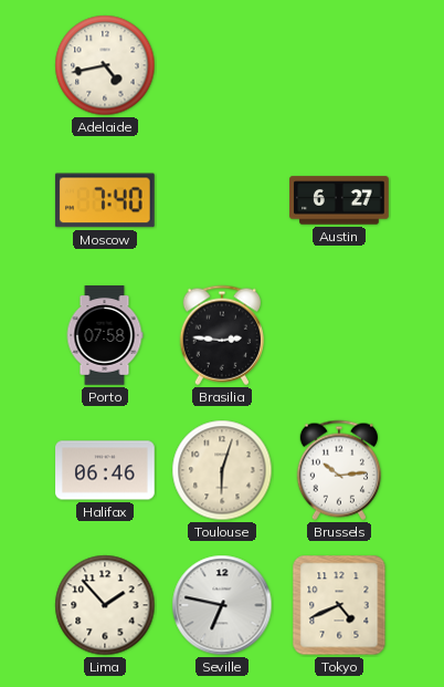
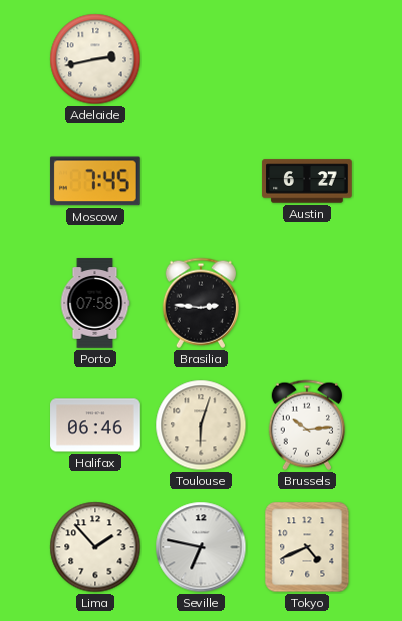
Adelaide: 4:43 -> 2:43 (95, 59)
Moscow: 7:40 -> 7:45 (95, 181)
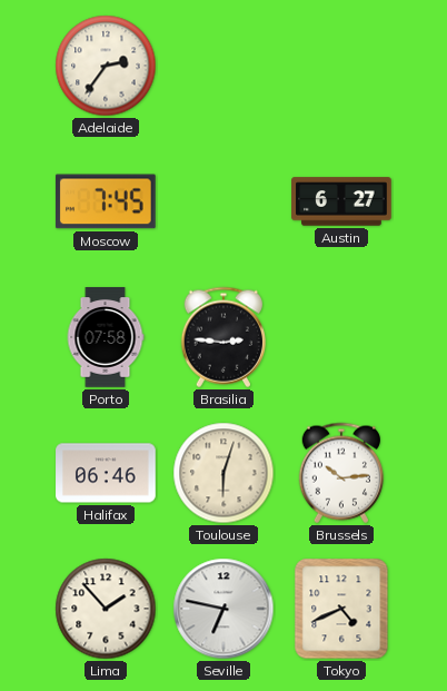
Adelaide: 2:43 -> 2:36 (106, 66)
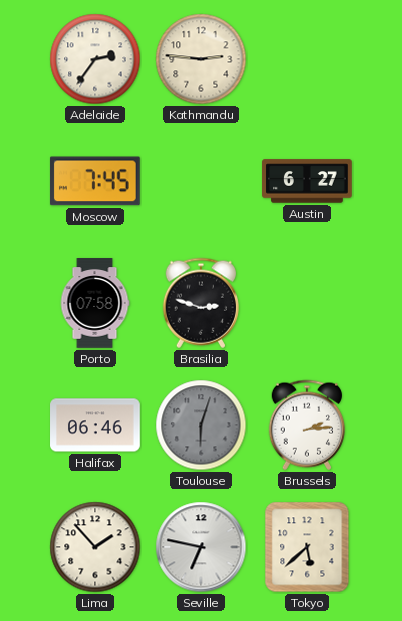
Kathmandu: none -> 2:46 (201, 59)
Brasilia: 2:46 -> 2:48 (200, 303)
Toulouse dial: cream -> grey (201, 425)
Brussels: 10:14 -> 2:14 (306, 425)
Tokyo: 4:41 -> 5:38 (307, 547)
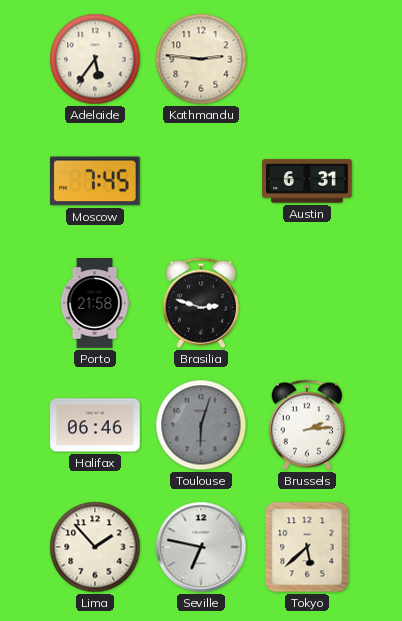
Adelaide: 2:36 -> 5:36 (95, 59)
Austin: 6:27 -> 6:31 (307, 181)
Porto: 07:58 -> 21:58 (95, 303)
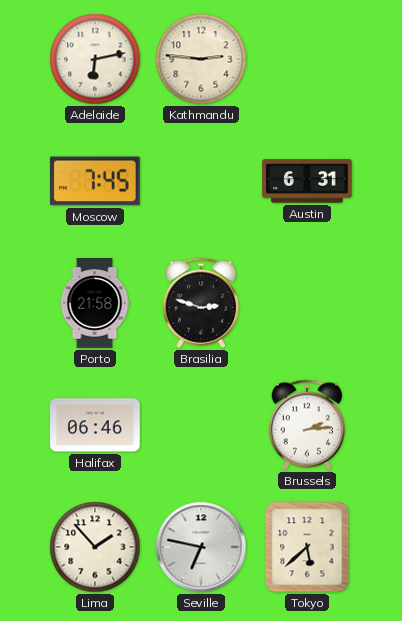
Adelaide: 5:36 -> 6:13 (95, 59)
Toulouse: 6:03 -> none (201, 425)
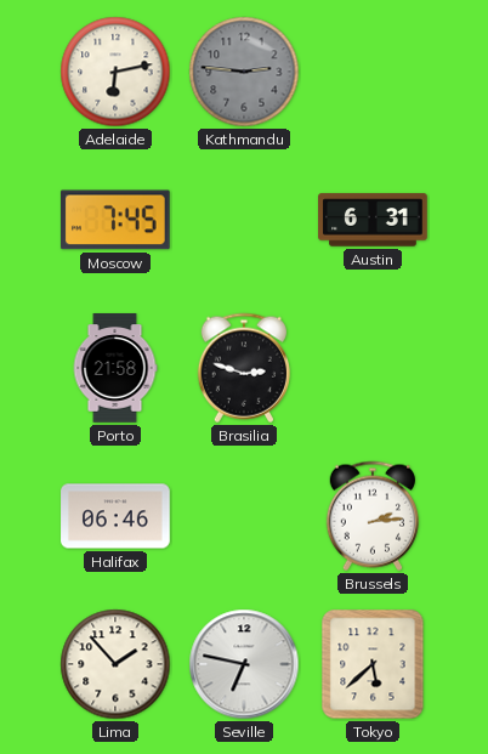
Kathmandu dial: cream -> grey (244, 72)
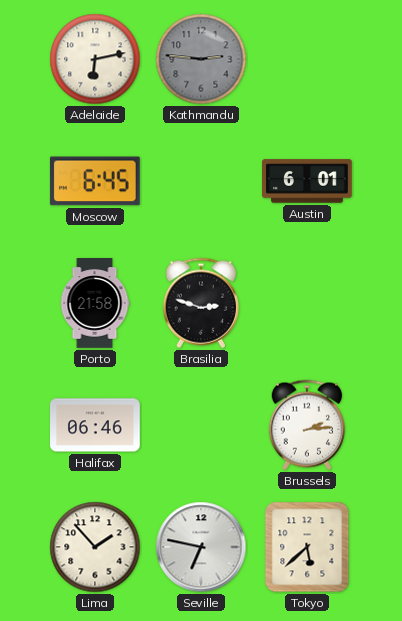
Moscow: 7:45 -> 6:45 (95, 181)
Austin: 6:31 -> 6:01 (307, 181)
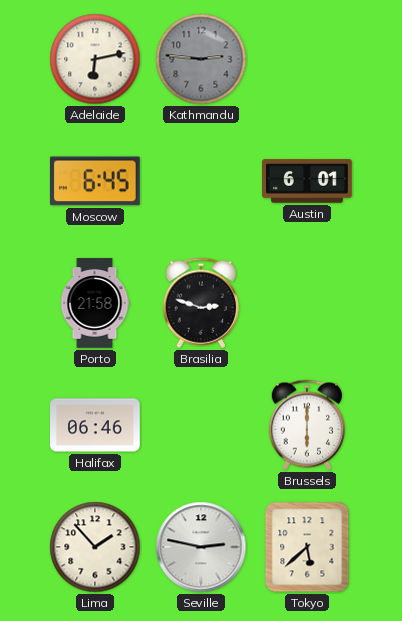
Brussels: 2:14 -> 6:00 (306, 425)
Seville: 6:47 -> 2:47 (201, 547)
